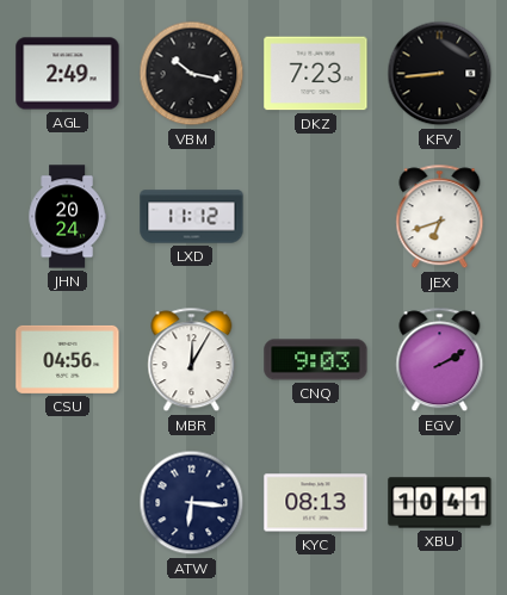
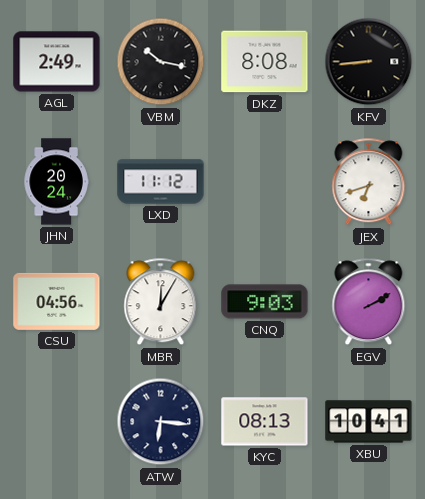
DKZ: 7:23 -> 8:08 (265, 62)
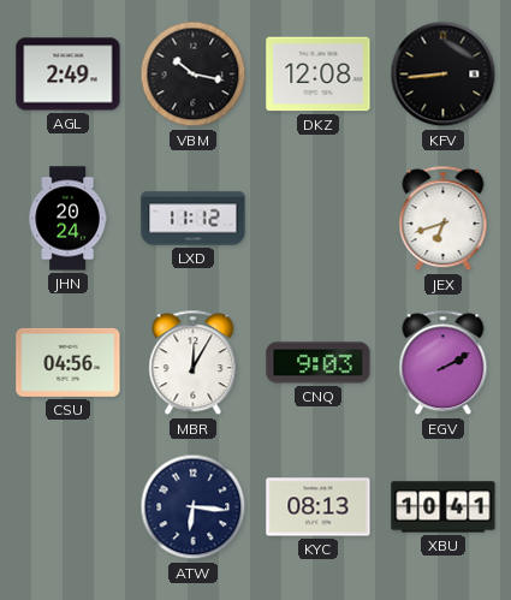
DKZ: 8:08 -> 12:08 (319, 75)
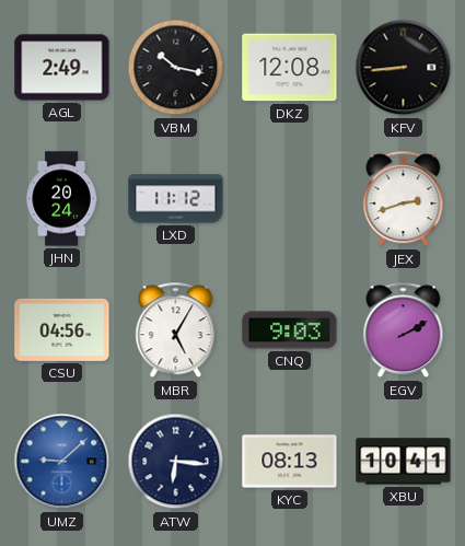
JEX: 6:42 -> 2:42 (404, 199)
MBR: 12:05 -> 5:05 (176, 330)
UMZ: none -> 9:08 (62, 462)
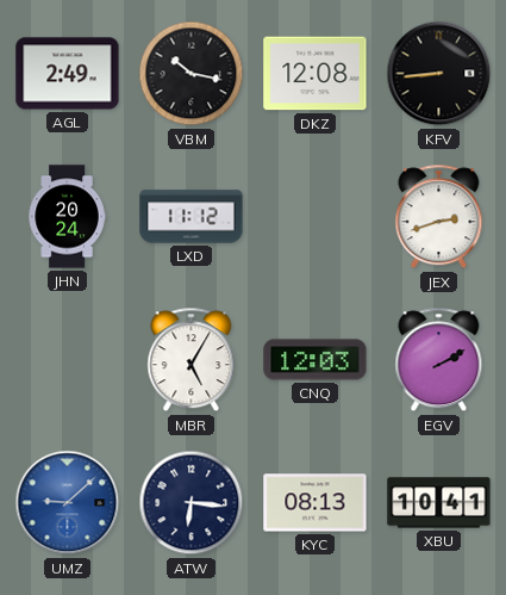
CSU: 04:56 -> none (62, 329)
CNQ: 9:03 -> 12:03 (316, 360)
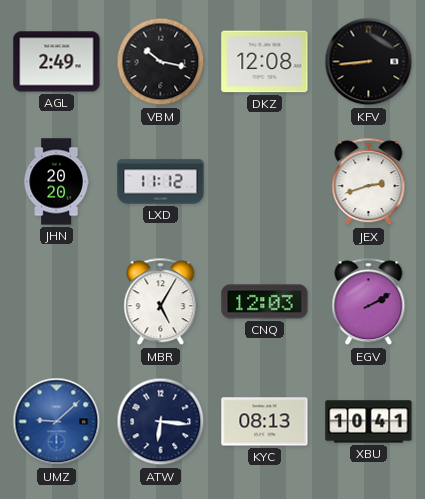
JHN: 20:24 -> 20:20 (56, 182)
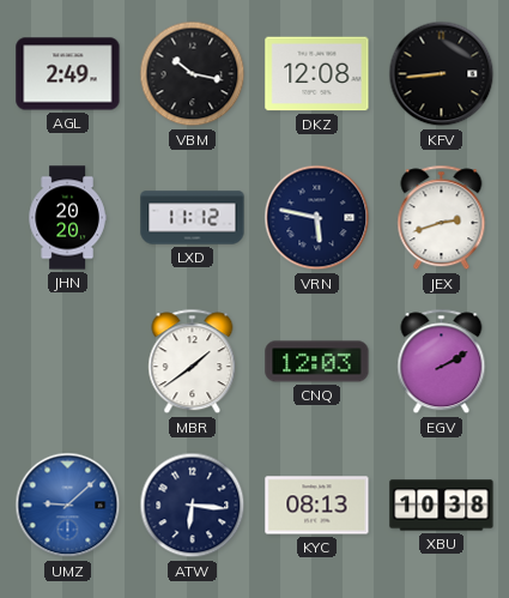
VRN: none -> 5:47 (317, 218)
MBR: 5:05 -> 1:39 (193, 362)
XBU: 10:41 -> 10:38 (442, 506)
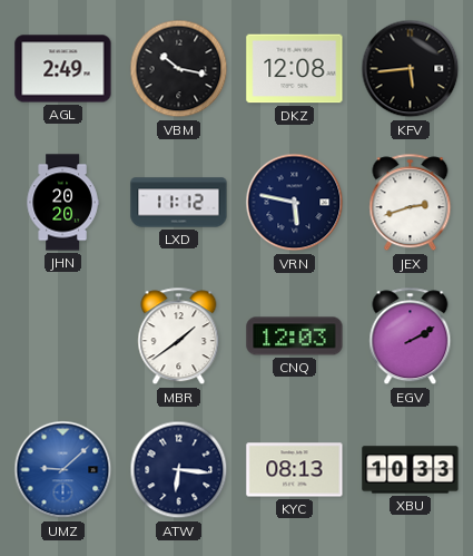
KFV: 8:44 -> 5:44 (411, 69)
XBU: 10:38 -> 10:33 (411, 470)
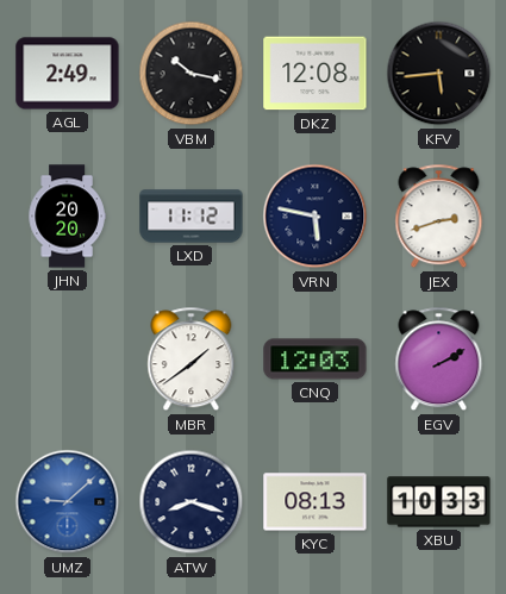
ATW: 6:16 -> 8:18 (192, 502)
